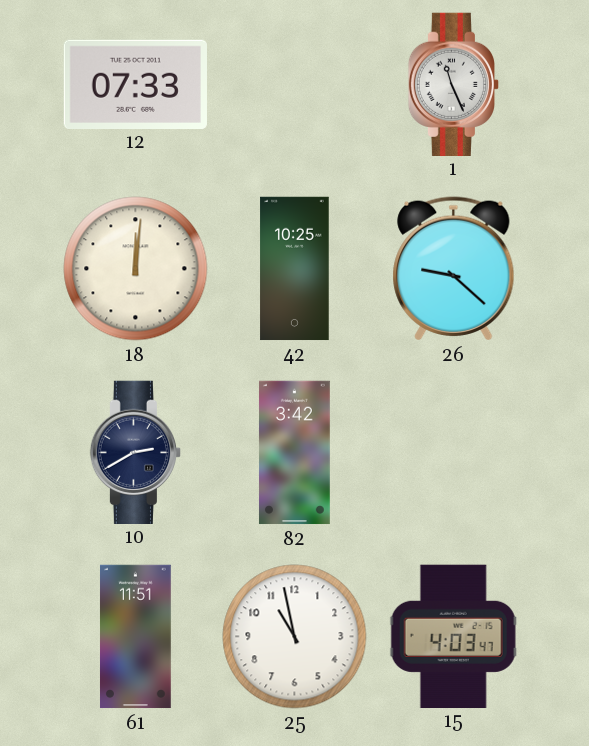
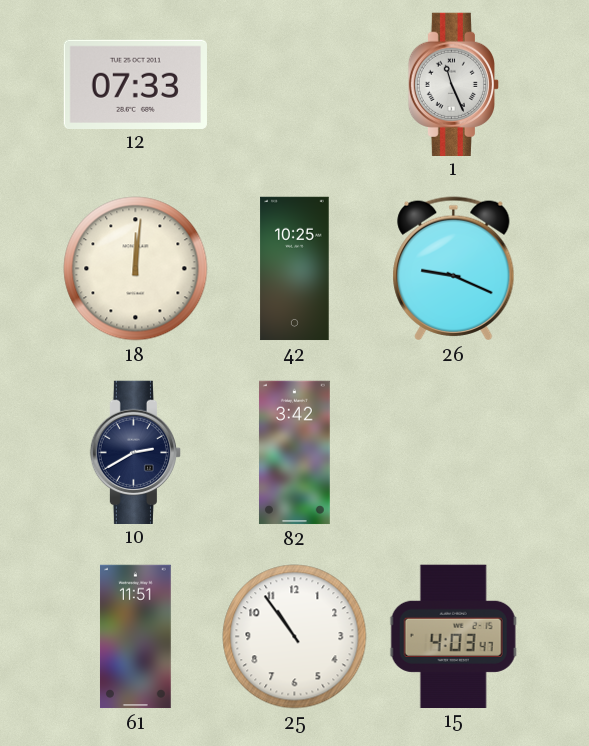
26: 9:22 -> 9:19 (454, 269)
25: 10:58 -> 10:54 (295, 637)
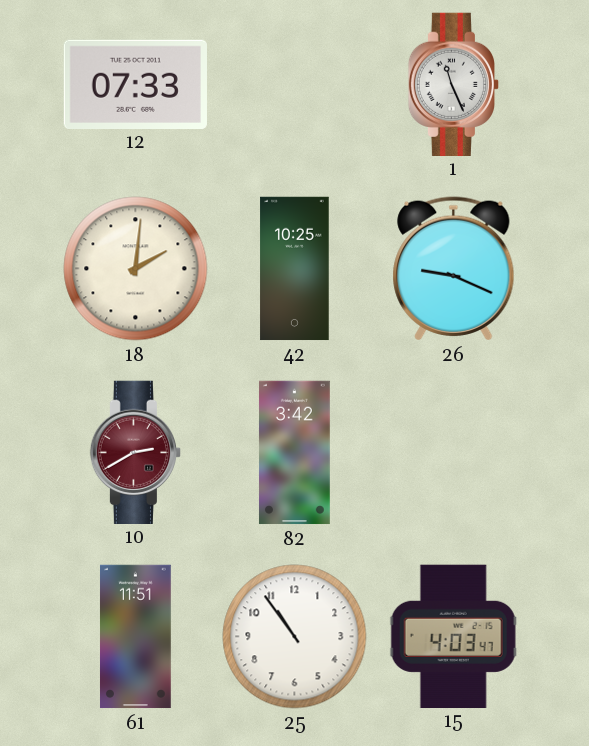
18: 12:01 -> 2:01 (136, 269)
10 dial: navy -> burgundy (135, 452)
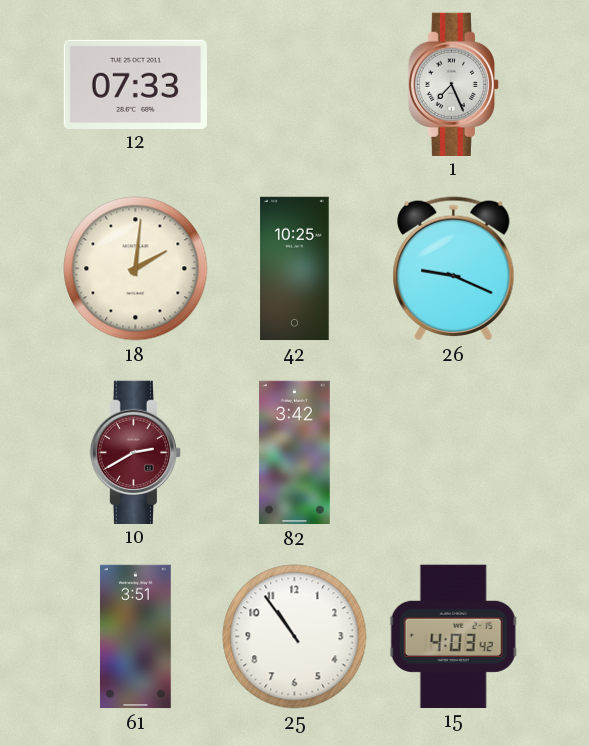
1: 11:26 -> 7:26 (453, 84)
61: 11:51 -> 3:51 (135, 637)
15: 4:03:47 -> 4:03:42 (453, 636)
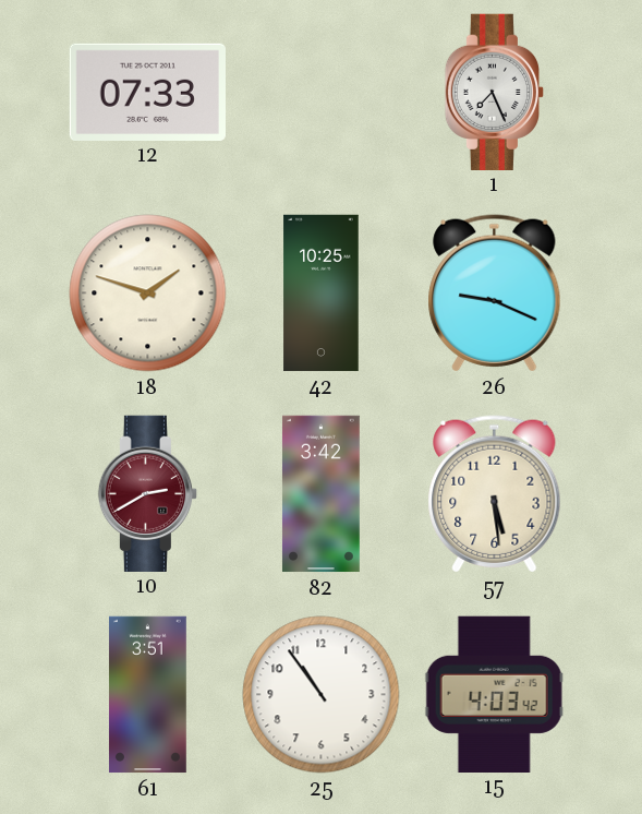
18: 2:01 -> 1:48 (148, 294)
57: none -> 5:29 (495, 494)
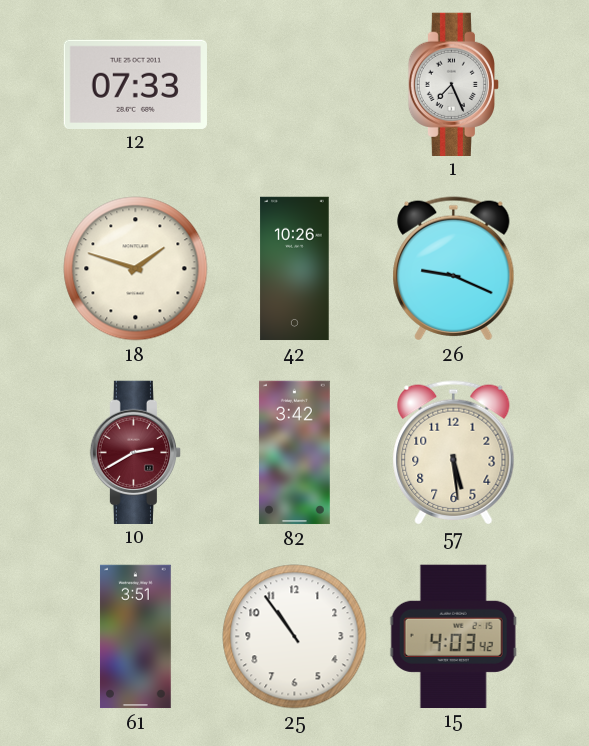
42: 10:25 -> 10:26 (295, 269)
